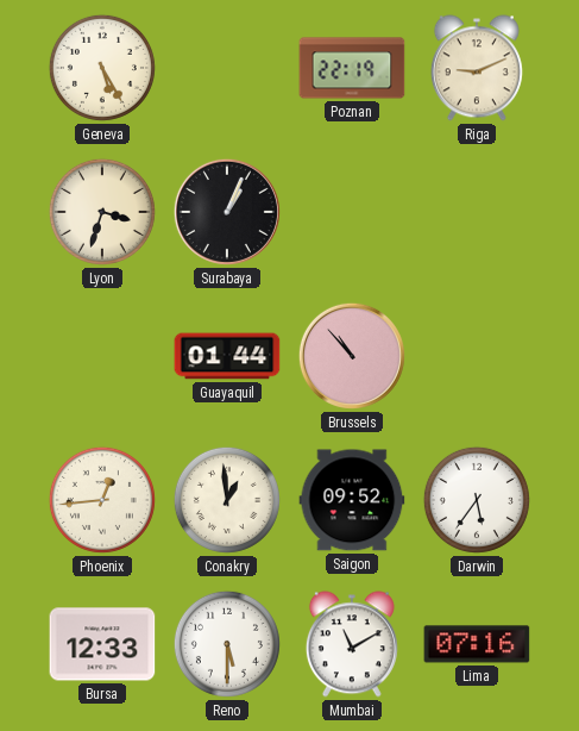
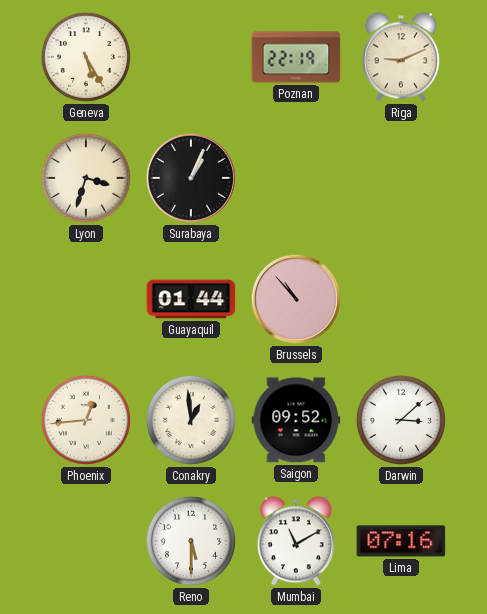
Darwin: 5:36 -> 3:08 (401, 420)
Bursa: 12:33 -> none (102, 644)
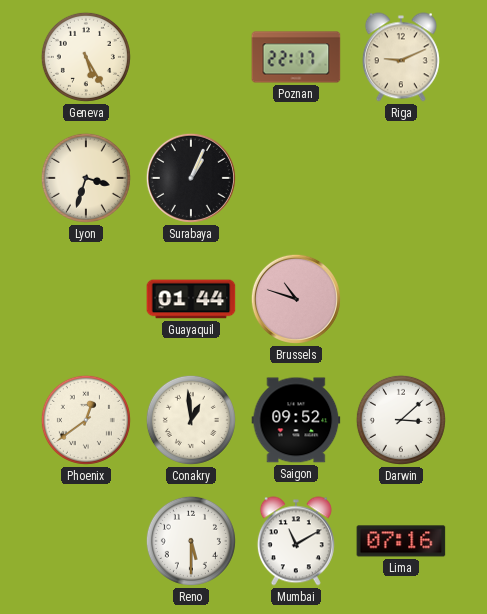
Poznan: 22:19 -> 22:17 (296, 57)
Brussels: 10:53 -> 10:48 (296, 299)
Phoenix: 12:44 -> 12:39 (86, 420)
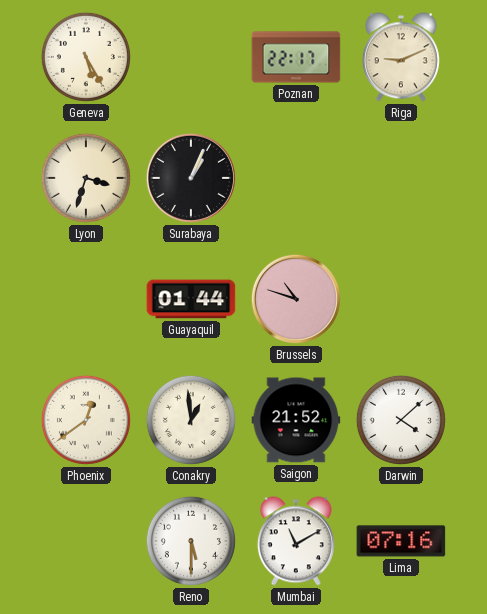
Saigon: 09:52 -> 21:52 (296, 420)
Darwin: 3:08 -> 4:08 (401, 420)
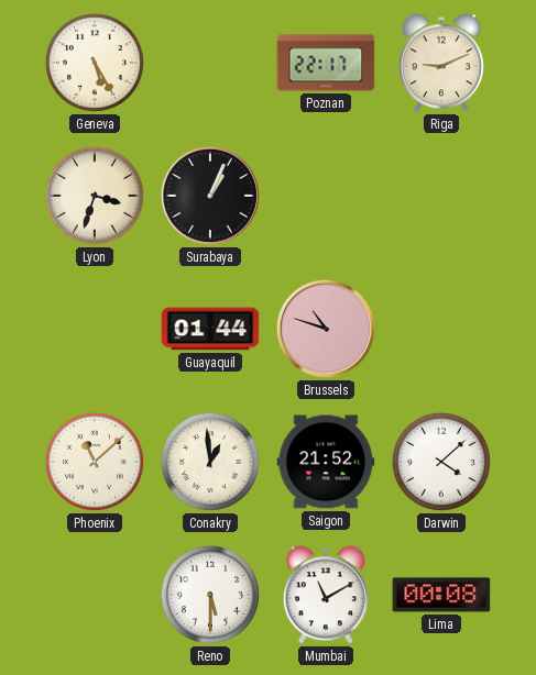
Phoenix: 12:39 -> 11:08 (95, 462)
Lima: 07:16 -> 00:08 (441, 595)
